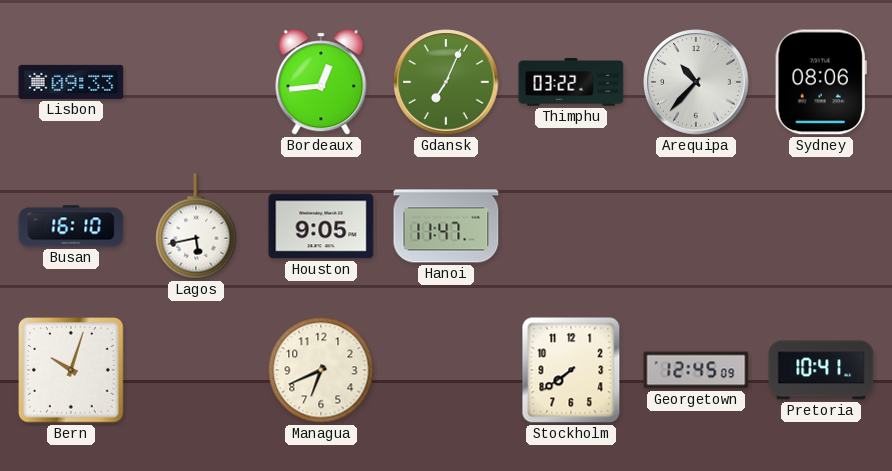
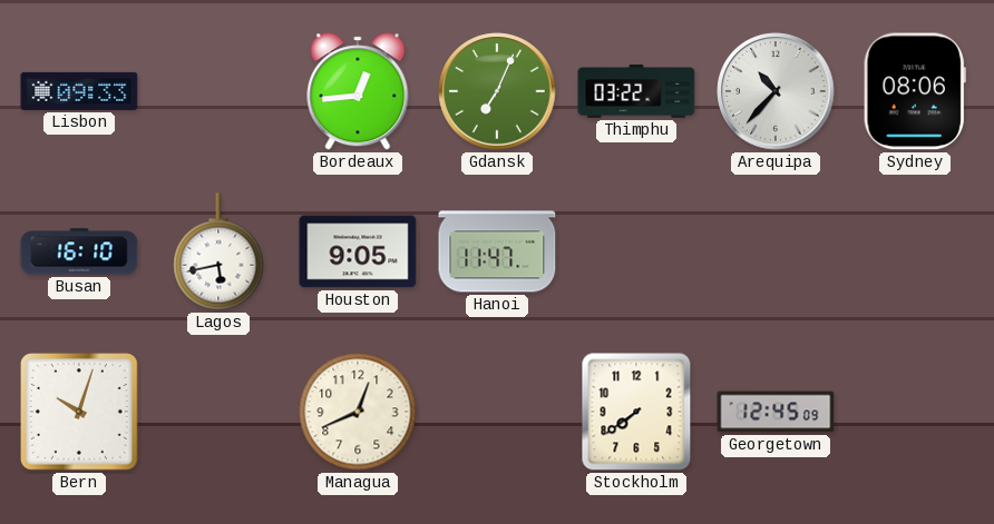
Managua: 6:41 -> 12:41 (358, 412)
Pretoria: 10:41 -> none (821, 370)
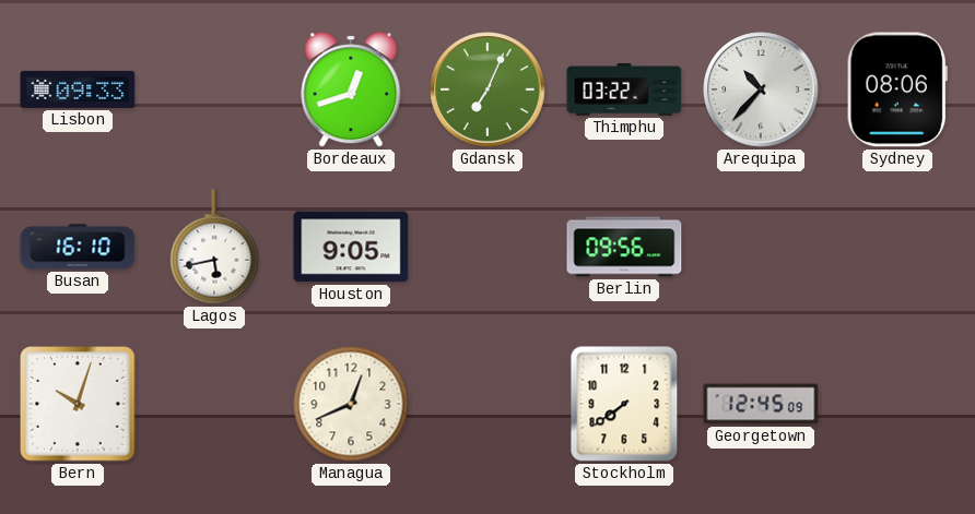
Bordeaux: 12:44 -> 12:42 (351, 89)
Hanoi: 11:47 -> none (497, 251)
Berlin: none -> 09:56 (624, 247)
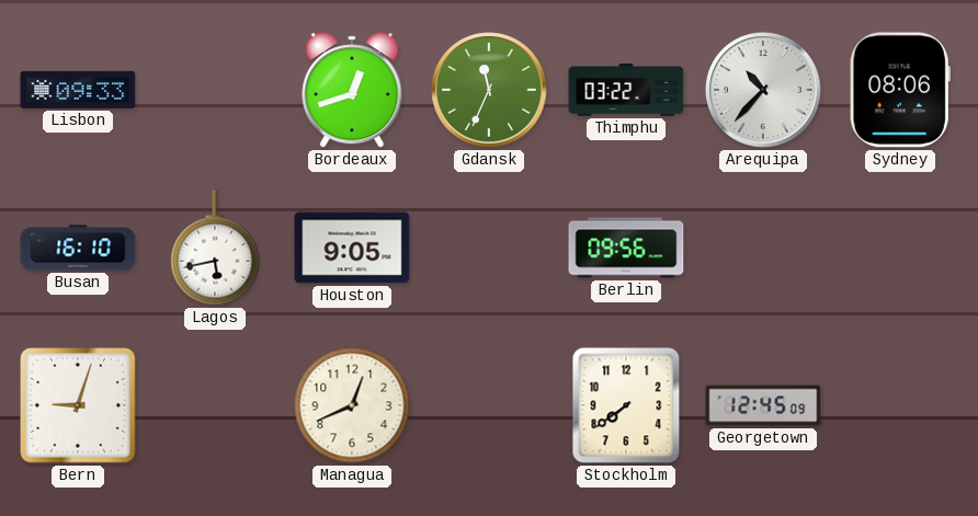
Gdansk: 7:04 -> 11:34 (489, 90)
Bern: 10:03 -> 9:03 (79, 406)
